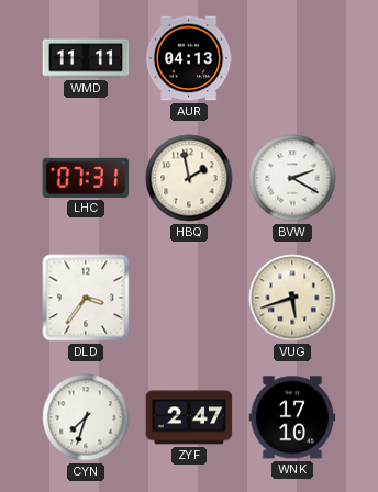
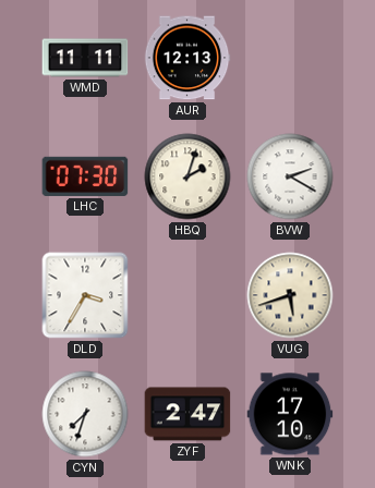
AUR: 04:13 -> 12:13 (187, 58)
LHC: 07:31 -> 07:30 (85, 176)
HBQ: 1:58 -> 2:03 (187, 176)
DLD: 3:36 -> 3:35 (85, 295)
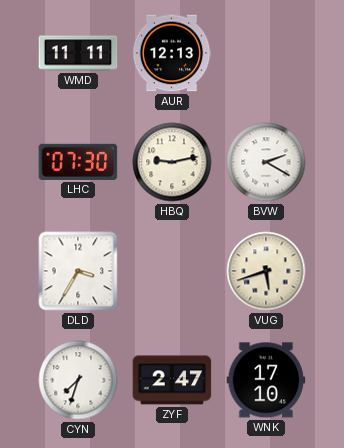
HBQ: 2:03 -> 9:13 (172, 162)
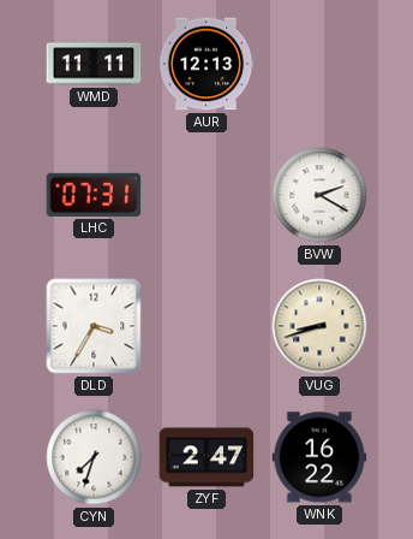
LHC: 07:30 -> 07:31 (94, 195)
HBQ: 9:13 -> none (172, 162)
VUG: 5:42 -> 8:42 (319, 326)
WNK: 17:10 -> 16:22 (319, 457)
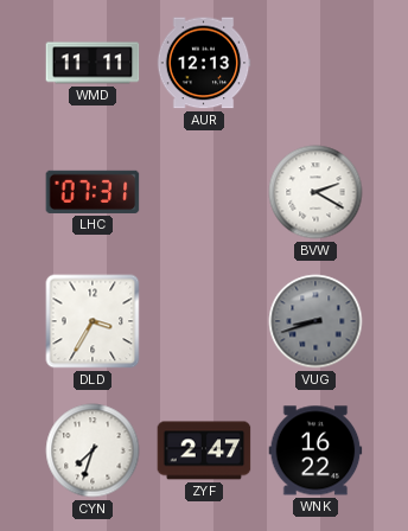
VUG dial: cream -> grey (315, 321)
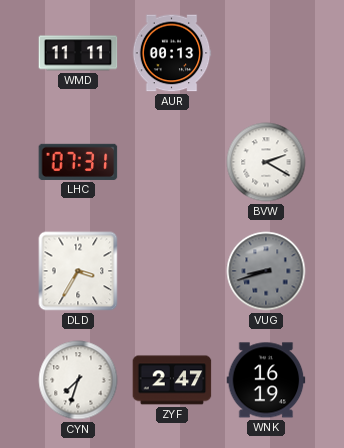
AUR: 12:13 -> 00:13 (172, 53)
WNK: 16:22 -> 16:19 (266, 380)
